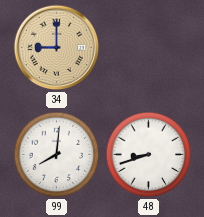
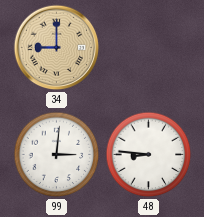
99: 8:01 -> 3:01 (57, 155)
48: 8:42 -> 8:46 (149, 155)
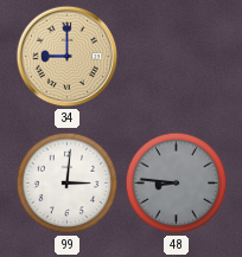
48 dial: white -> grey (177, 184)
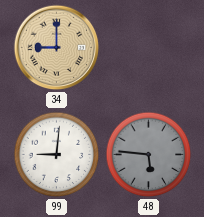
99: 3:01 -> 9:01 (57, 155)
48: 8:46 -> 5:46 (149, 155)
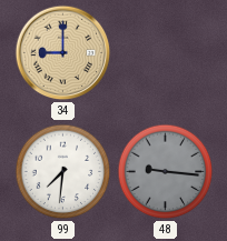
99: 9:01 -> 7:31 (63, 172)
48: 5:46 -> 9:16 (166, 172)
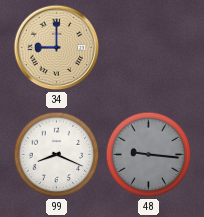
99: 7:31 -> 8:19 (57, 155)
